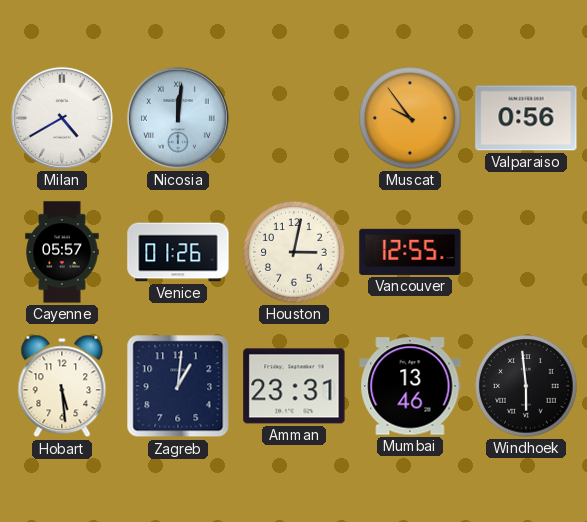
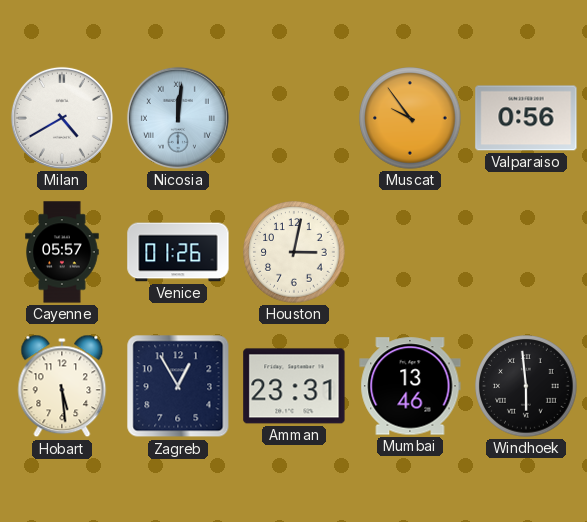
Vancouver: 12:55 -> none (410, 252)
Zagreb: 1:01 -> 12:55 (178, 386)
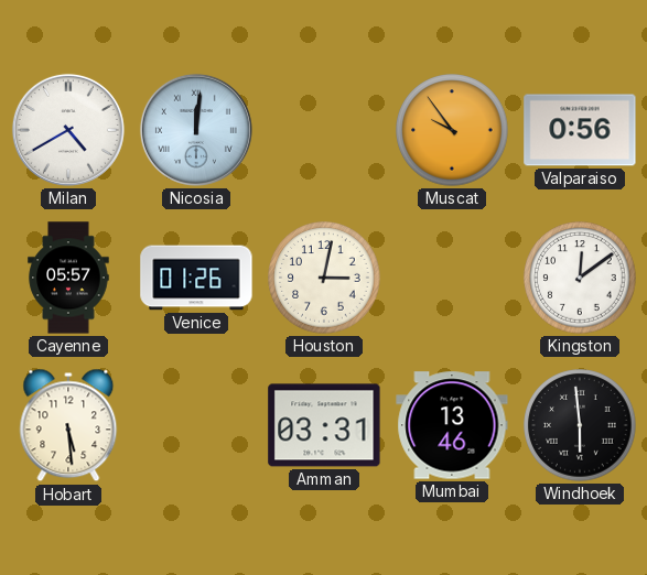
Kingston: none -> 12:09 (580, 278)
Zagreb: 12:55 -> none (178, 386)
Amman: 23:31 -> 03:31 (324, 425)
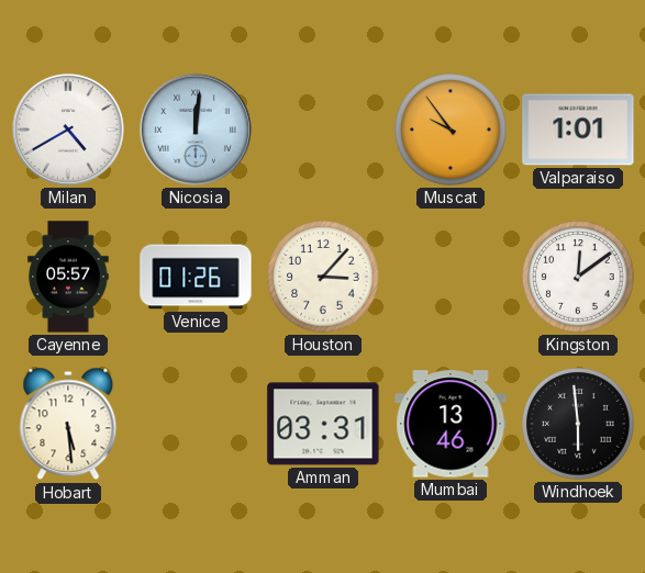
Valparaiso: 0:56 -> 1:01 (578, 130)
Houston: 3:02 -> 3:07 (323, 277)
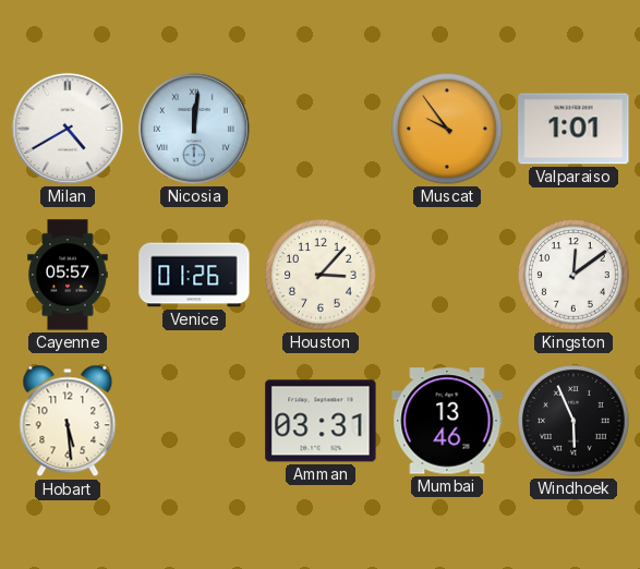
Windhoek: 5:59 -> 5:56 (573, 421)
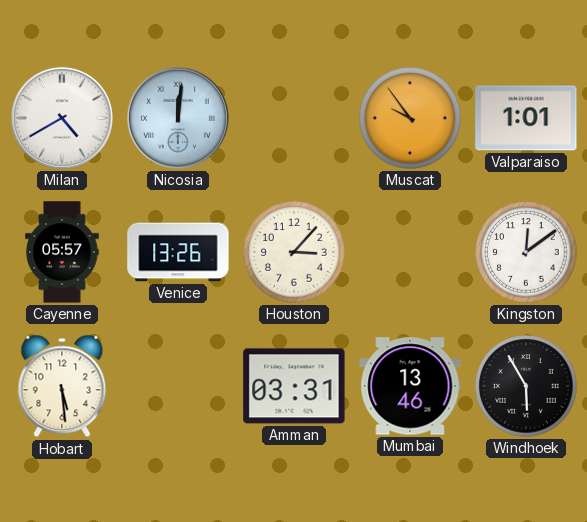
Venice: 01:26 -> 13:26 (178, 252)
Windhoek: 5:56 -> 5:55 (526, 386)
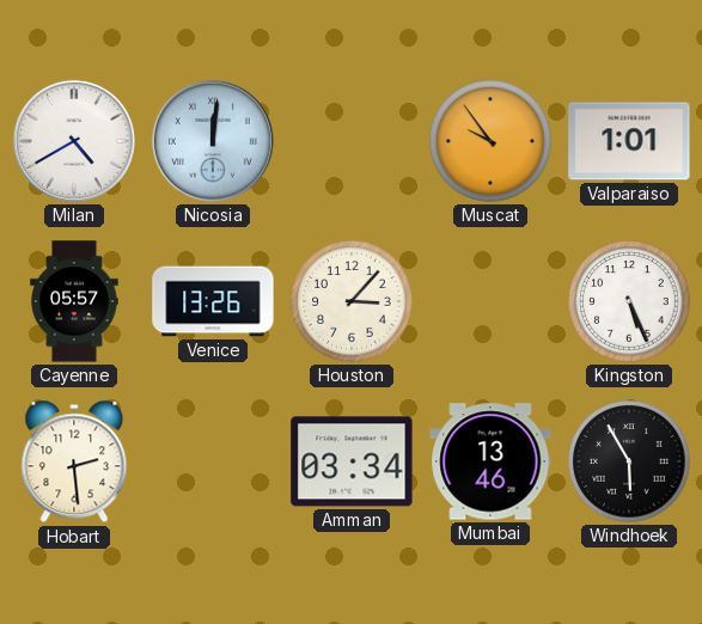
Kingston: 12:09 -> 5:26 (629, 301)
Hobart: 5:29 -> 2:29 (74, 461)
Amman: 03:31 -> 03:34 (352, 461)
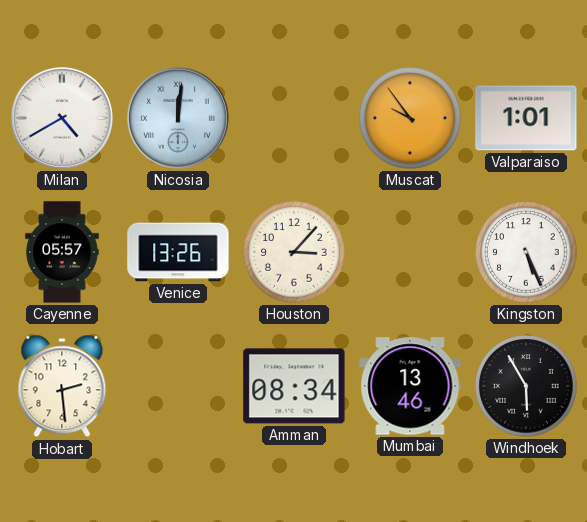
Amman: 03:34 -> 08:34 (294, 386)
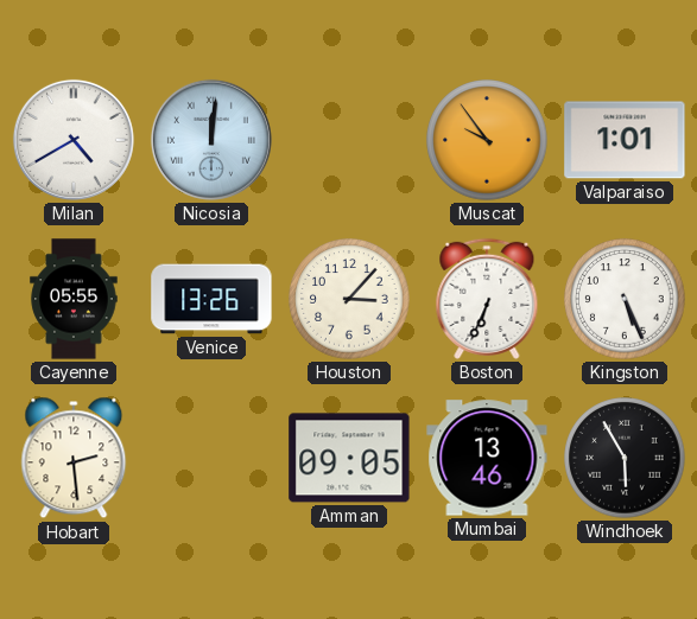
Cayenne: 05:57 -> 05:55 (74, 299)
Boston: none -> 6:34 (487, 299)
Amman: 08:34 -> 09:05 (349, 458)
